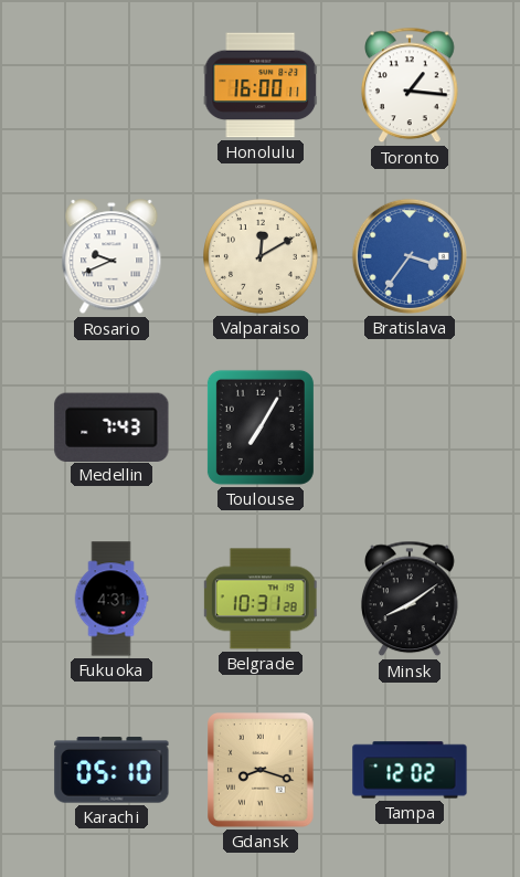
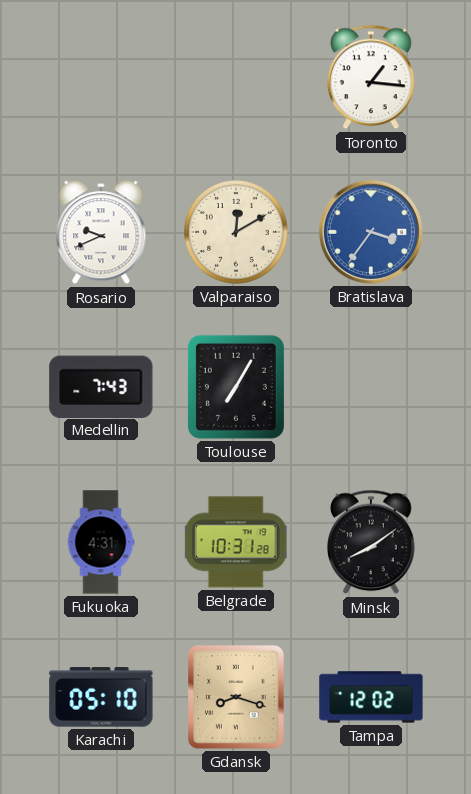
Honolulu: 16:00 -> none (261, 85)
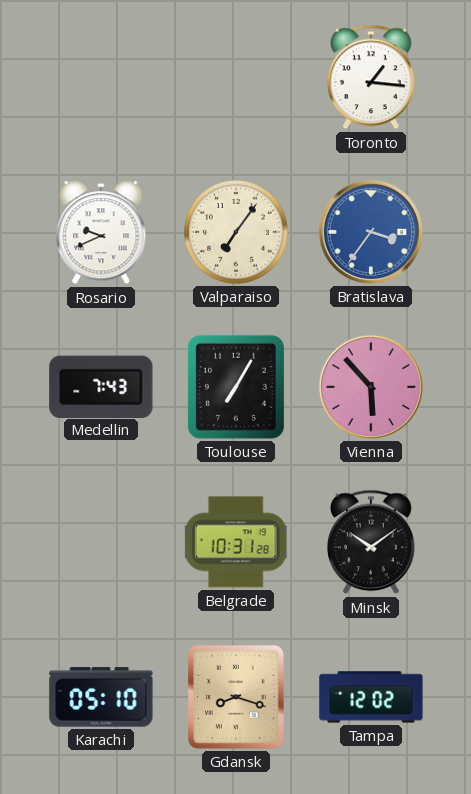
Valparaiso: 12:10 -> 7:06 (237, 233)
Vienna: none -> 5:53 (371, 387)
Fukuoka: 4:31 -> none (101, 542)
Minsk: 8:09 -> 10:09 (372, 542)
